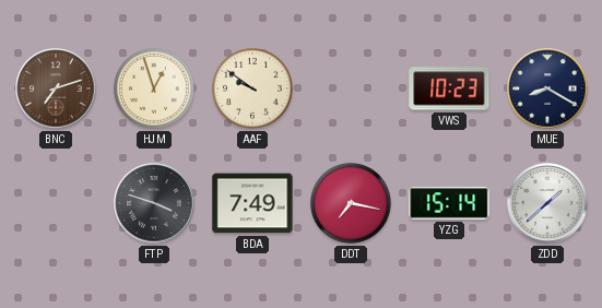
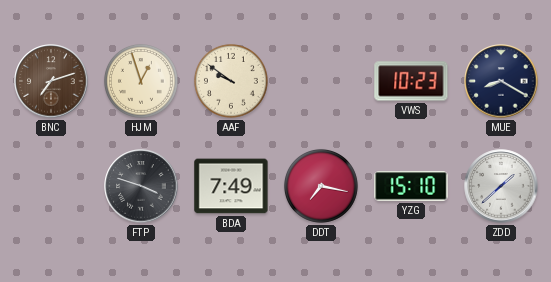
YZG: 15:14 -> 15:10 (411, 186)
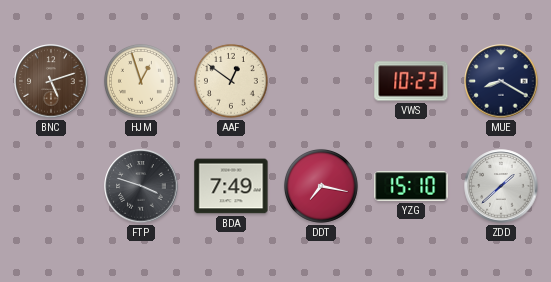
BNC: 7:12 -> 5:12 (51, 81)
AAF: 9:51 -> 12:51 (231, 81)
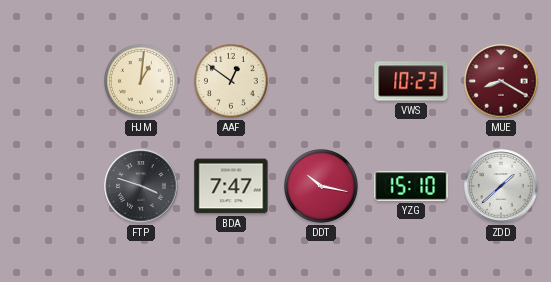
BNC: 5:12 -> none (51, 81)
HJM: 12:57 -> 1:01 (141, 81)
MUE dial: navy -> burgundy (501, 81)
BDA: 7:49 -> 7:47 (231, 186)
DDT: 7:17 -> 10:17 (321, 186)
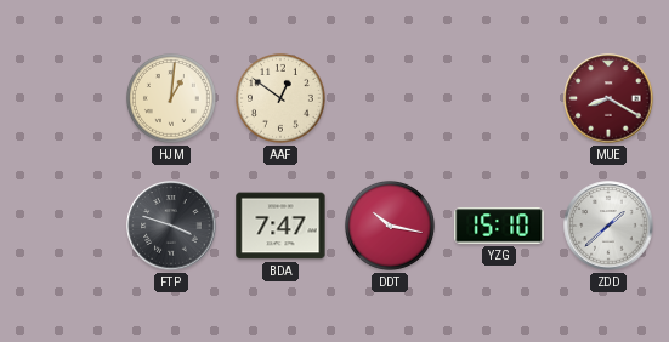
VWS: 10:23 -> none (411, 81)
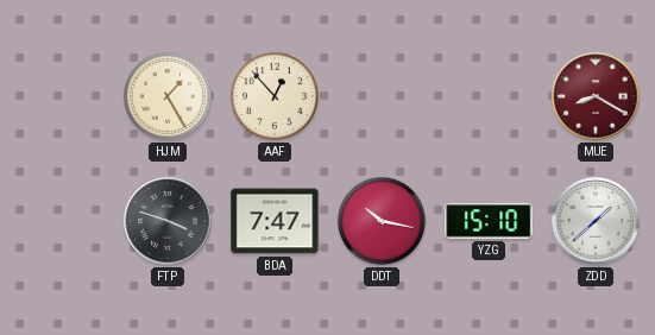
HJM: 1:01 -> 1:25 (168, 96)
AAF: 12:51 -> 12:53 (275, 96)
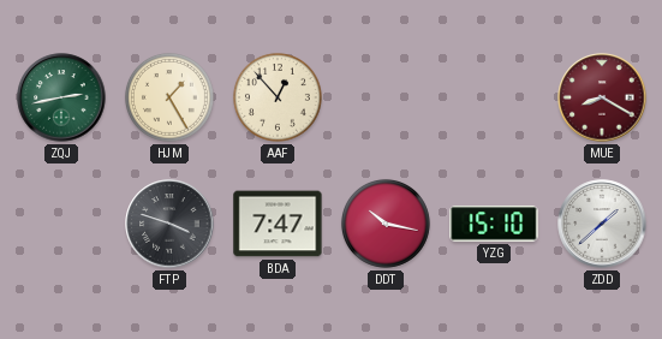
ZQJ: none -> 2:43 (61, 97)
